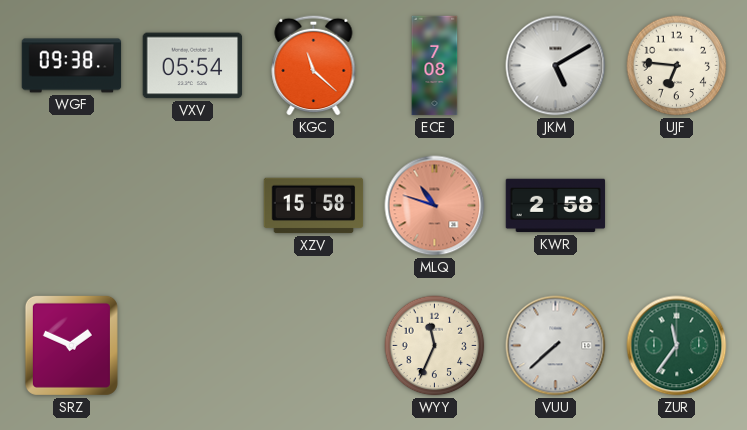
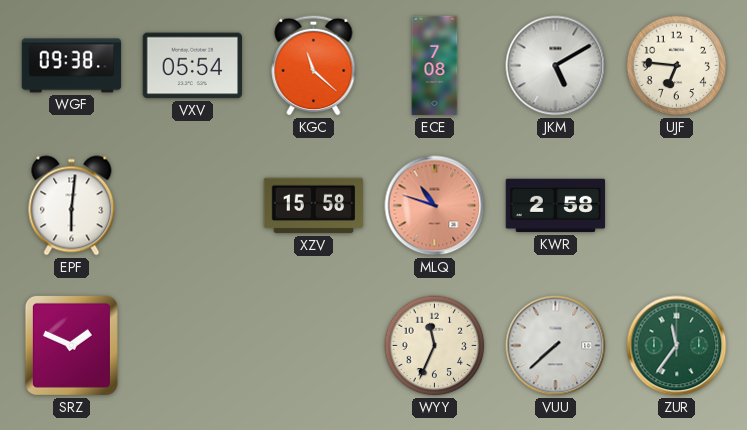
EPF: none -> 6:01 (72, 206)
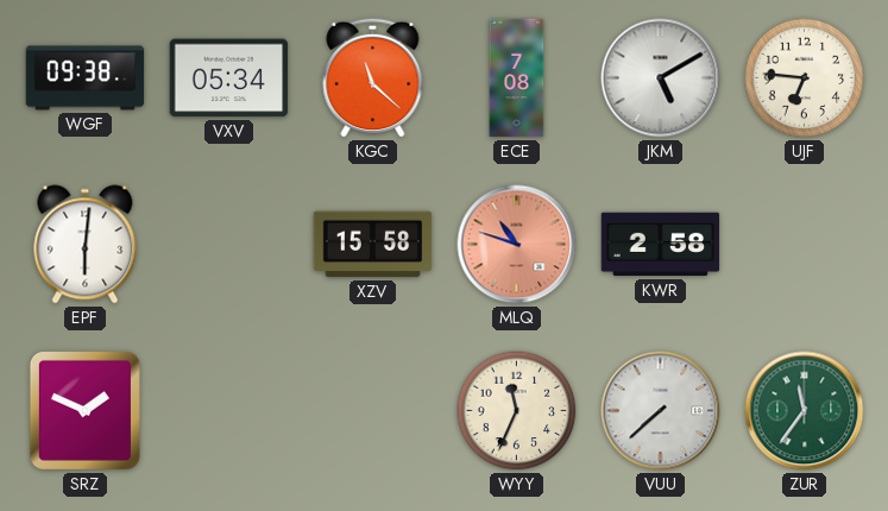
VXV: 05:54 -> 05:34 (229, 78)
